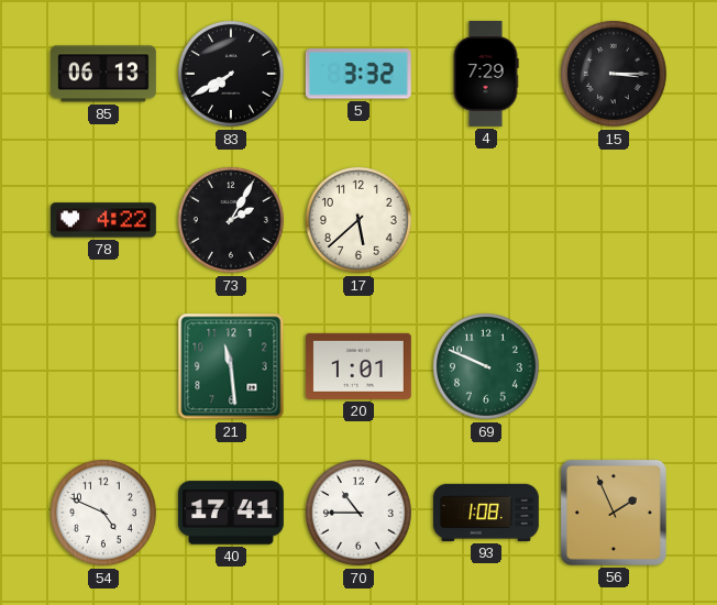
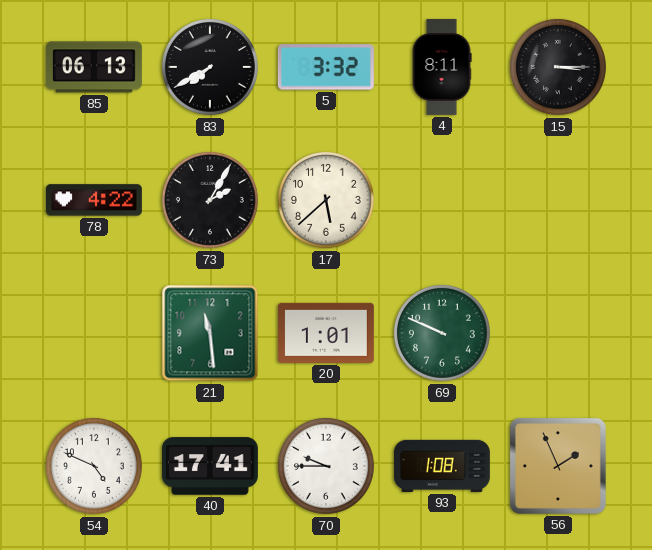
4: 7:29 -> 8:11 (442, 67)
70: 10:45 -> 9:45 (326, 466)
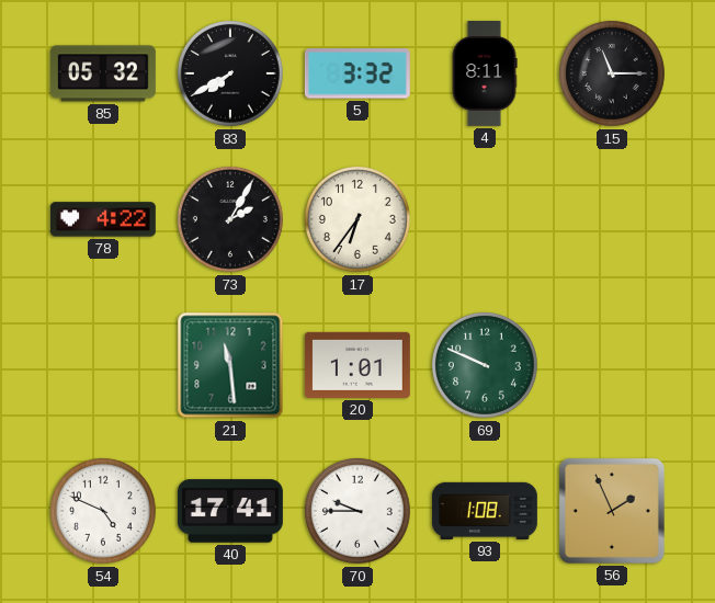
85: 06:13 -> 05:32 (103, 73)
15: 3:15 -> 11:15 (612, 73)
17: 5:38 -> 6:36 (357, 219)
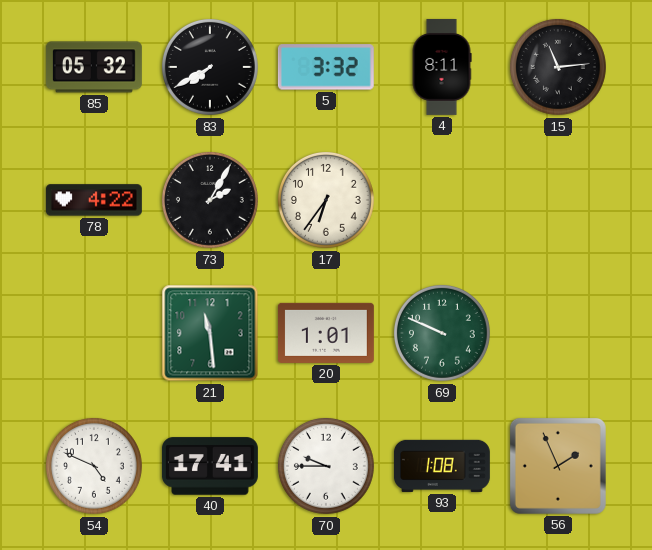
15: 11:15 -> 11:14 (558, 67)
